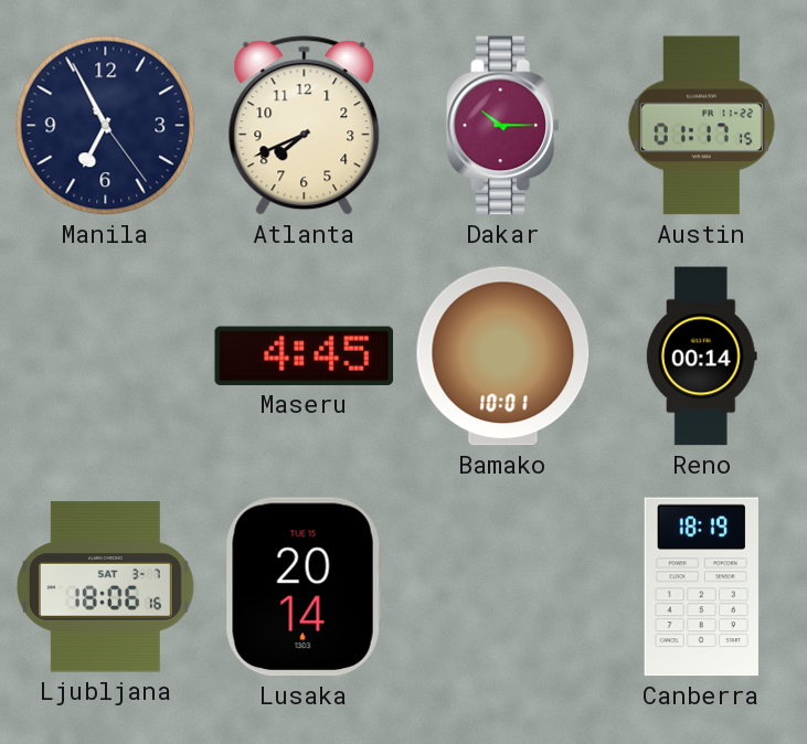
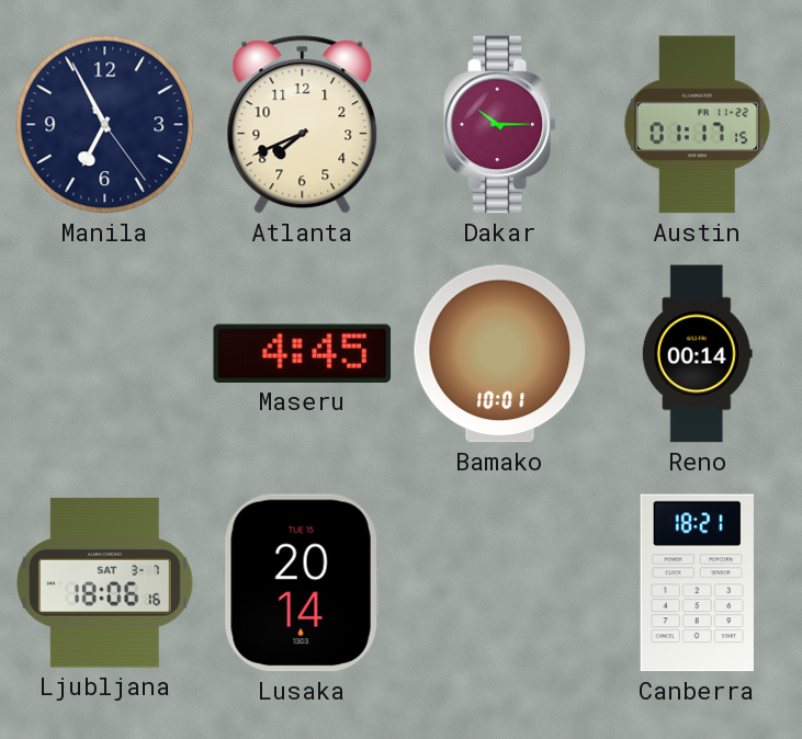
Canberra: 18:19 -> 18:21 (697, 583)
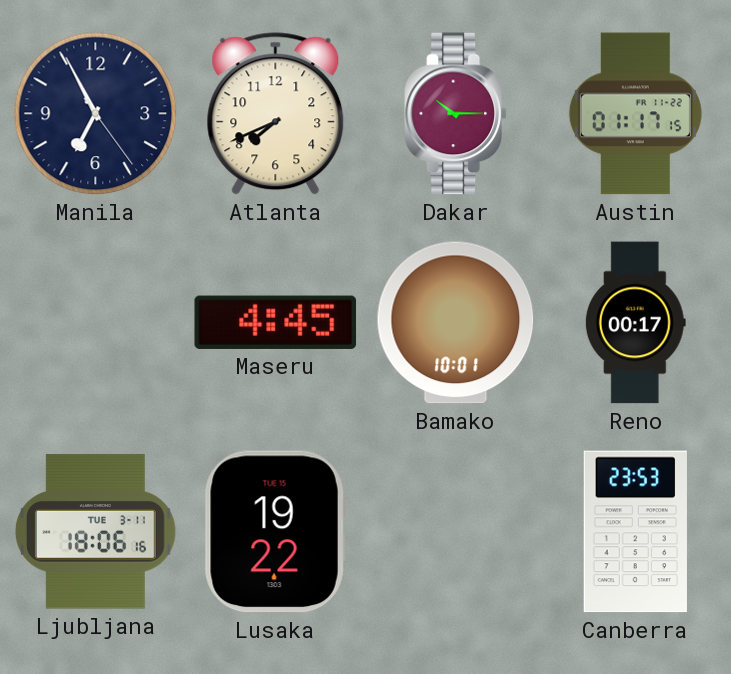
Reno: 00:14 -> 00:17 (635, 323)
Ljubljana date: SAT 3-7 -> TUE 3-11 (95, 532)
Lusaka: 20:14 -> 19:22 (275, 532)
Canberra: 18:21 -> 23:53 (635, 532)
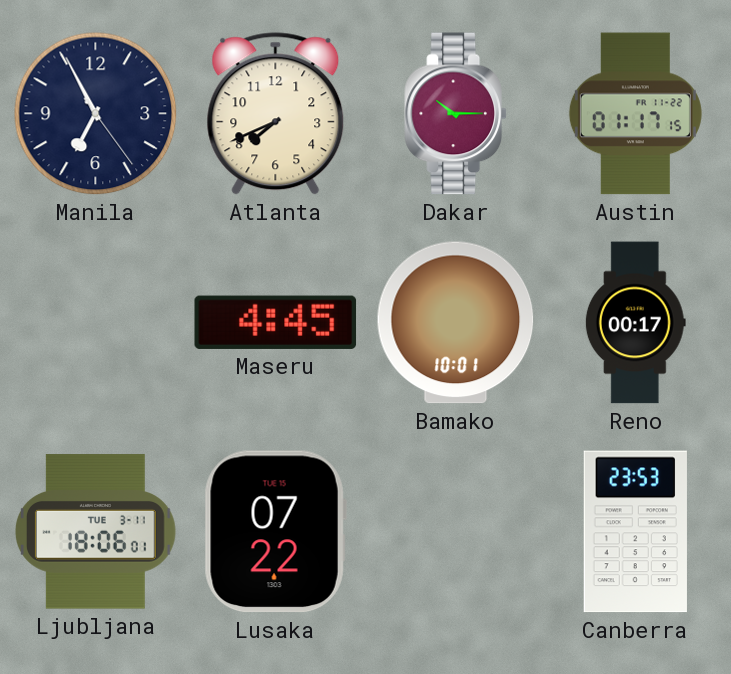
Ljubljana: 18:06:16 -> 18:06:01 (95, 532)
Lusaka: 19:22 -> 07:22 (275, 532)
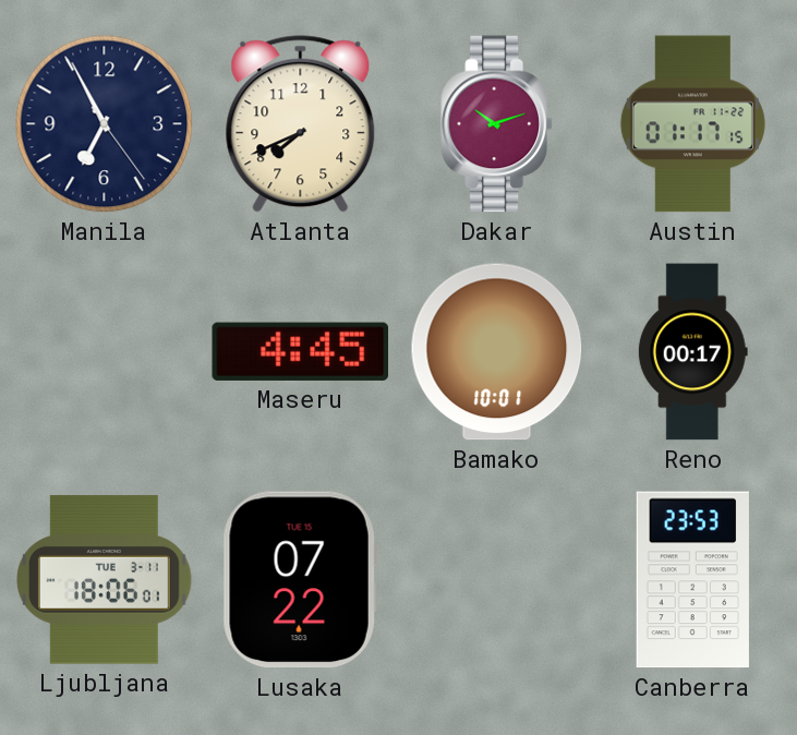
Dakar: 10:15 -> 10:12 (497, 124)
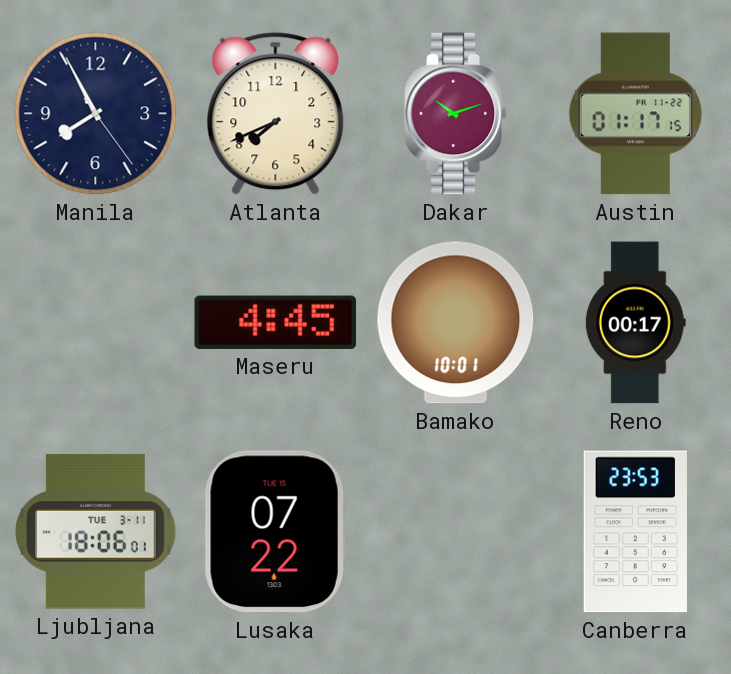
Manila: 6:55 -> 7:55 (96, 114)
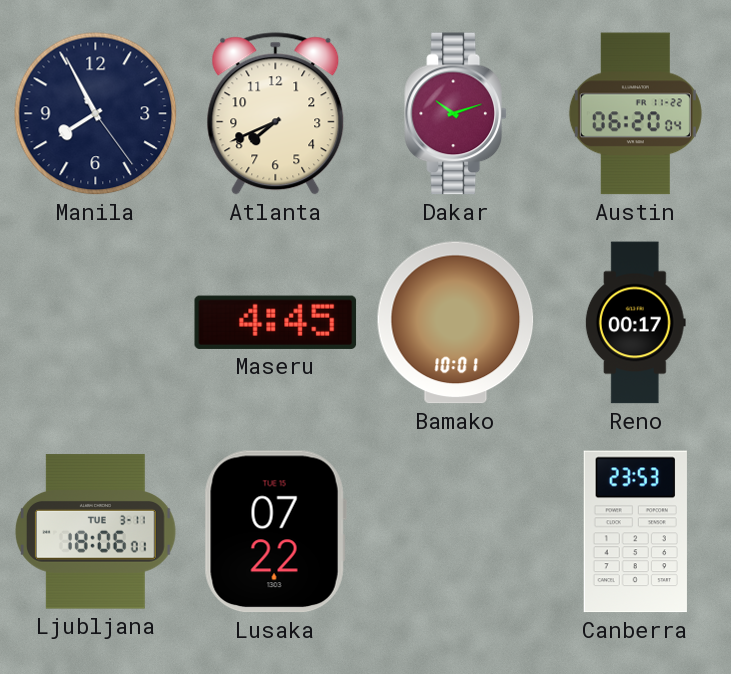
Austin: 01:17 -> 06:20 (635, 114)
